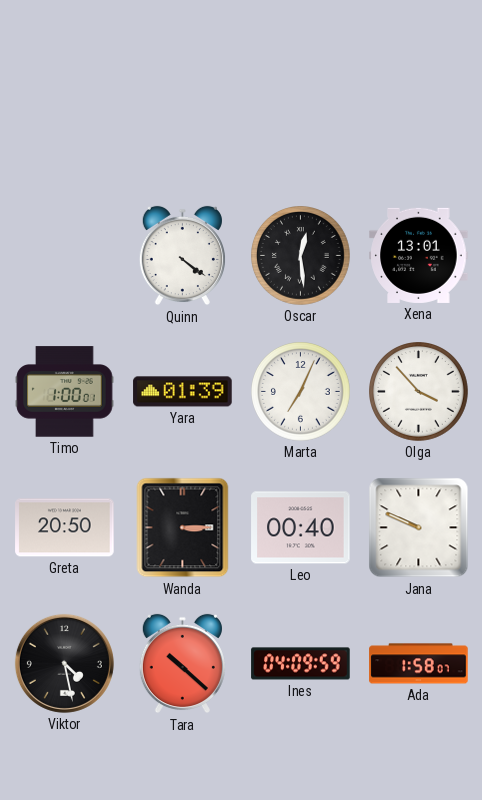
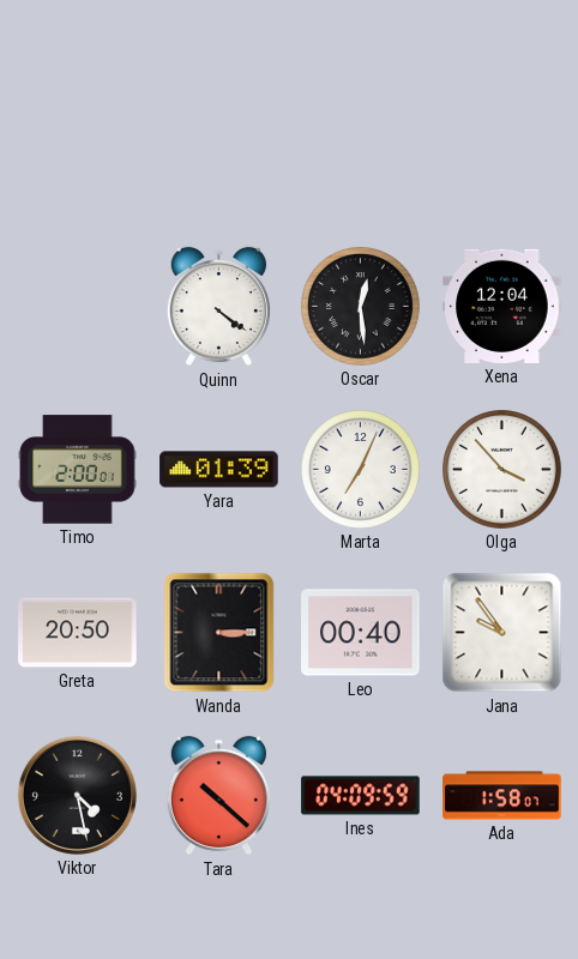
Xena: 13:01 -> 12:04 (502, 306)
Timo: 1:00 -> 2:00 (78, 470)
Jana: 9:49 -> 9:54 (502, 633)
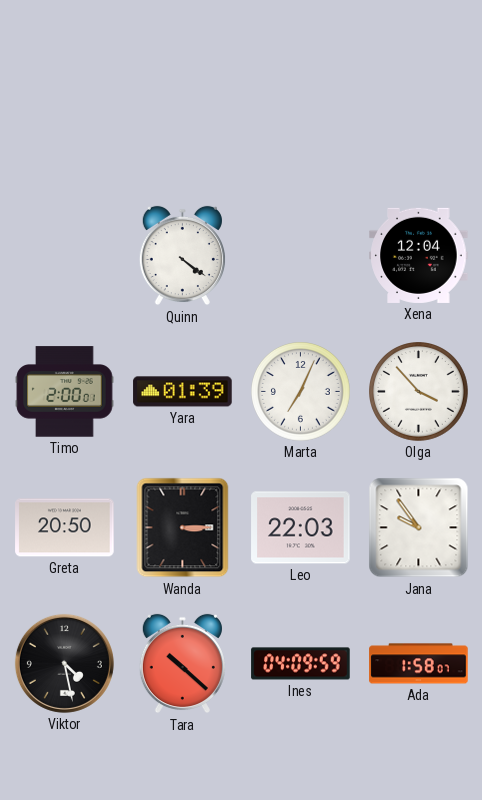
Oscar: 12:29 -> none (361, 307)
Leo: 00:40 -> 22:03 (301, 528)
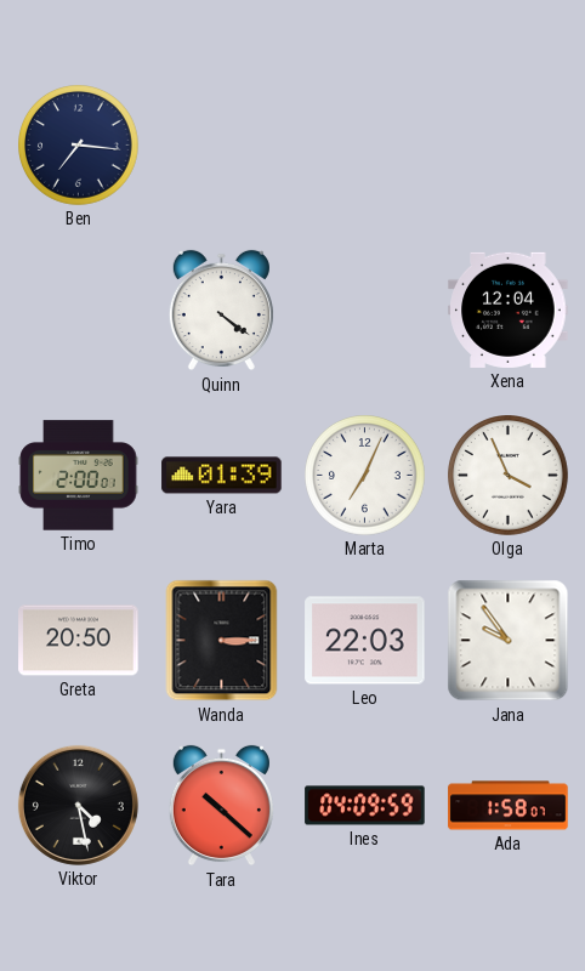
Ben: none -> 7:16 (79, 146)
Olga: 3:53 -> 3:56 (509, 476)
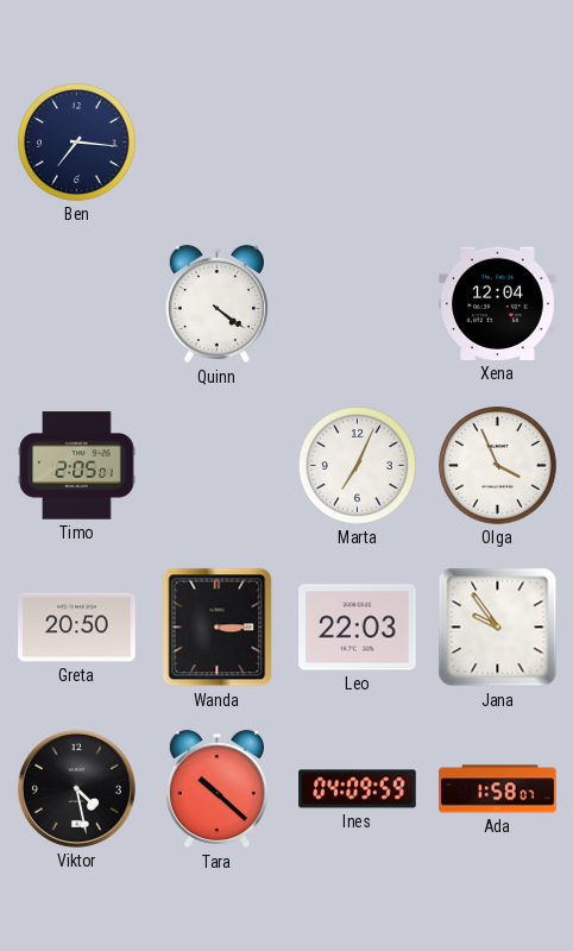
Timo: 2:00 -> 2:05 (77, 466)
Yara: 01:39 -> none (222, 476)
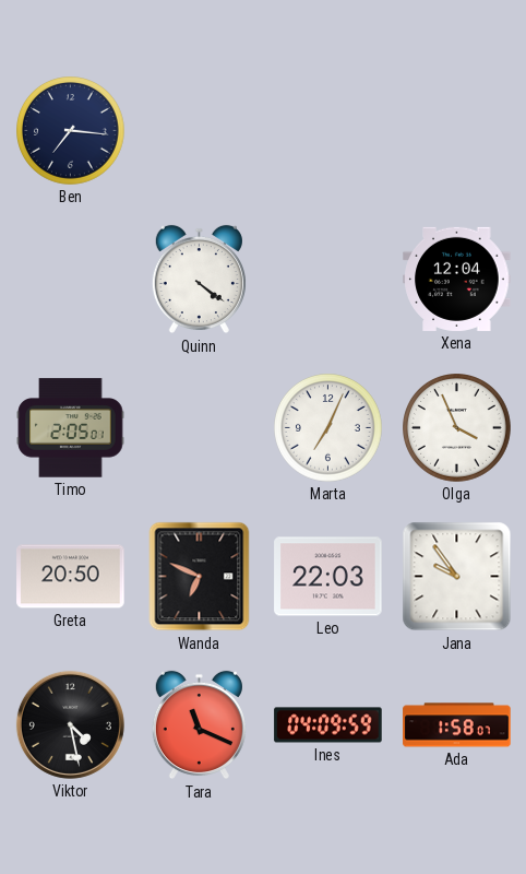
Wanda: 3:15 -> 6:49 (200, 577)
Tara: 10:22 -> 11:19 (199, 725)
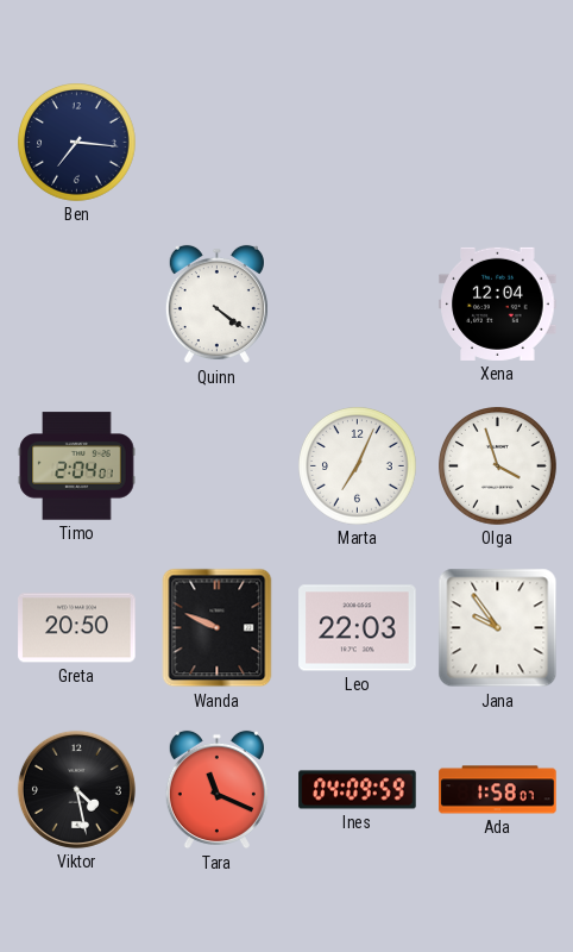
Timo: 2:05 -> 2:04 (77, 466)
Olga: 3:56 -> 3:57 (498, 466)
Wanda: 6:49 -> 9:49 (218, 628)
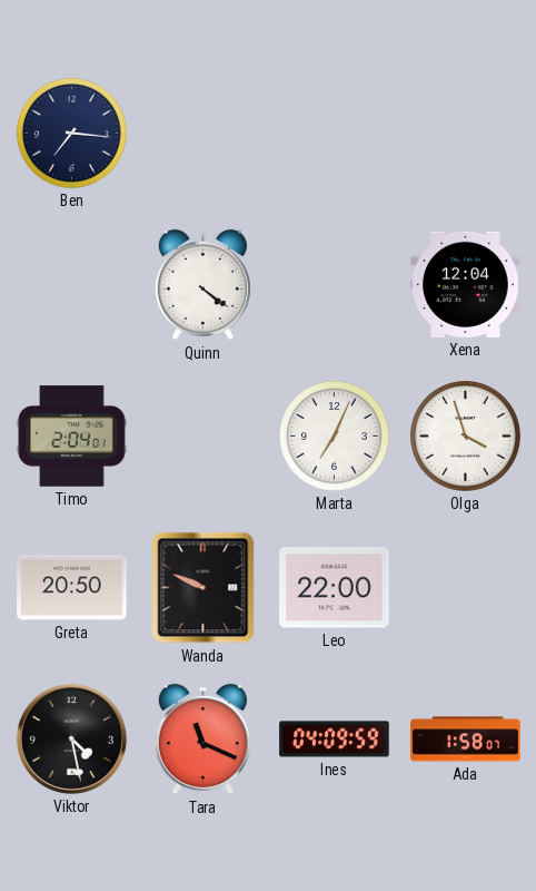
Leo: 22:03 -> 22:00 (335, 588)
Jana: 9:54 -> none (498, 628)
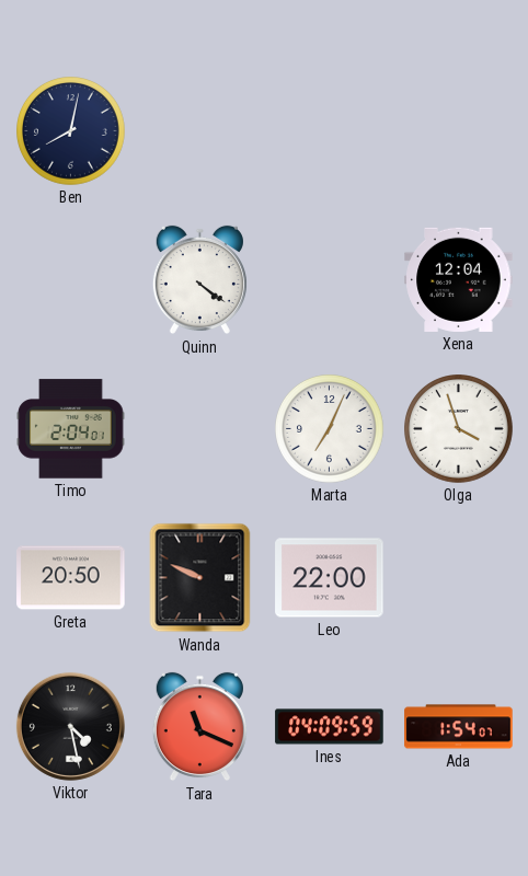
Ben: 7:16 -> 8:02 (71, 131)
Ada: 1:58 -> 1:54 (459, 727)
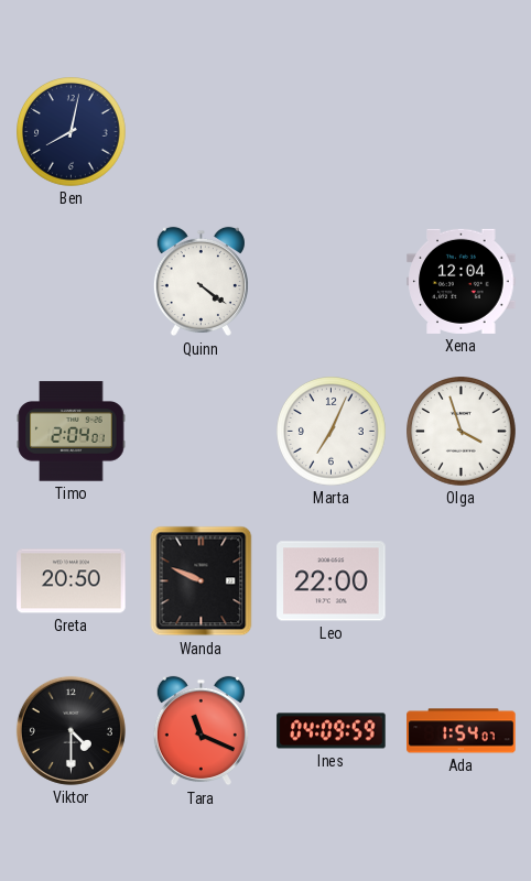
Viktor: 4:28 -> 4:30 (71, 730)
